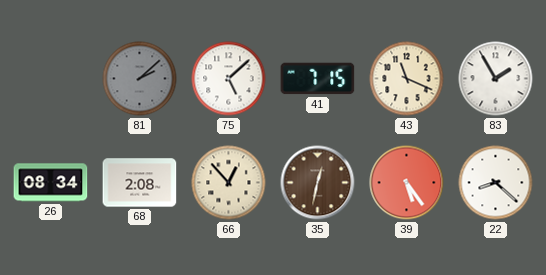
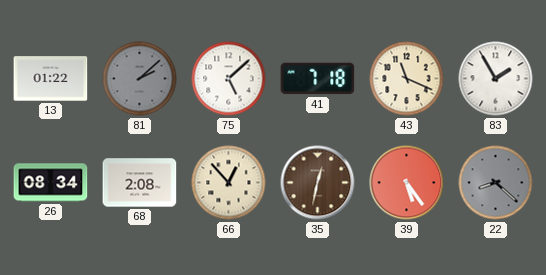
13: none -> 01:22 (51, 79)
41: 7:15 -> 7:18 (318, 79)
22 dial: white -> grey (496, 183)
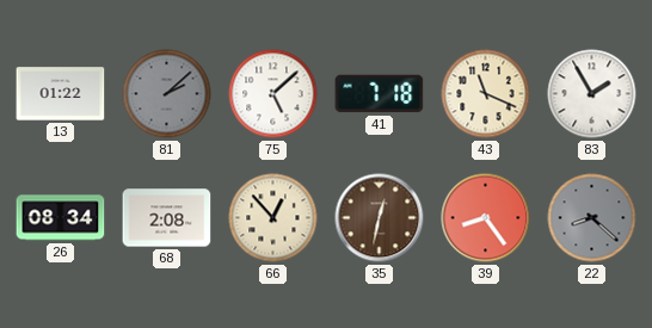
39: 5:24 -> 8:24 (486, 218)
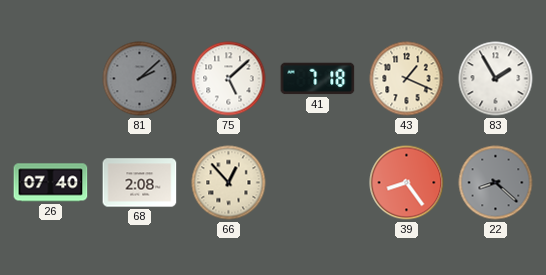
13: 01:22 -> none (61, 94)
43: 11:19 -> 1:19 (407, 79)
26: 08:34 -> 07:40 (51, 183)
35: 12:32 -> none (380, 218)
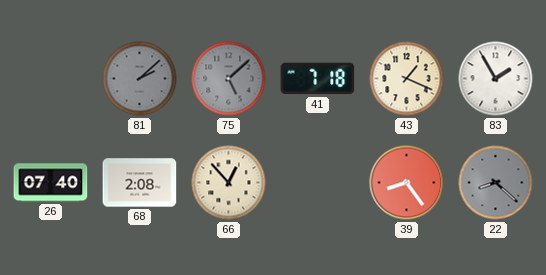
75 dial: white -> grey (229, 79)
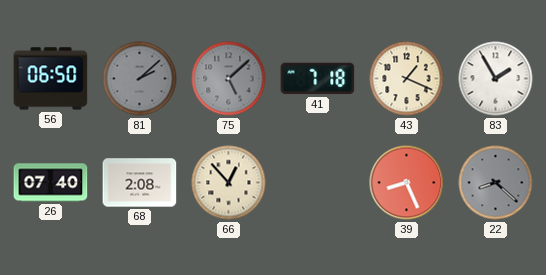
56: none -> 06:50 (51, 79)
39: 8:24 -> 8:26 (407, 183)
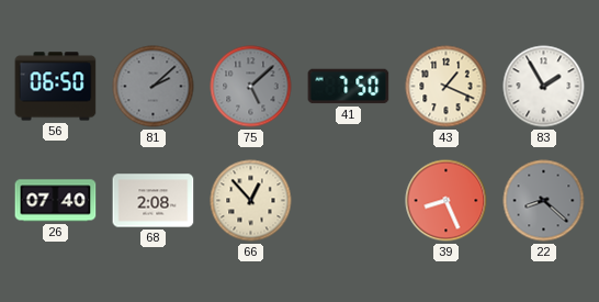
41: 7:18 -> 7:50 (349, 87)
